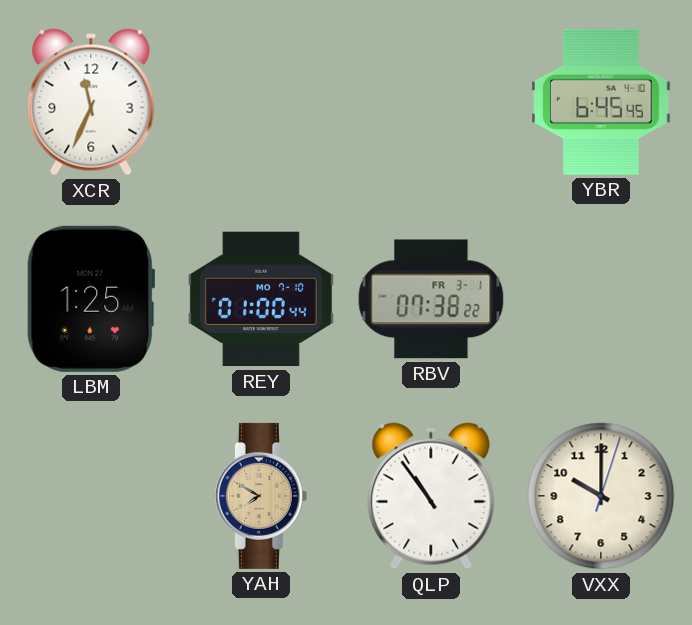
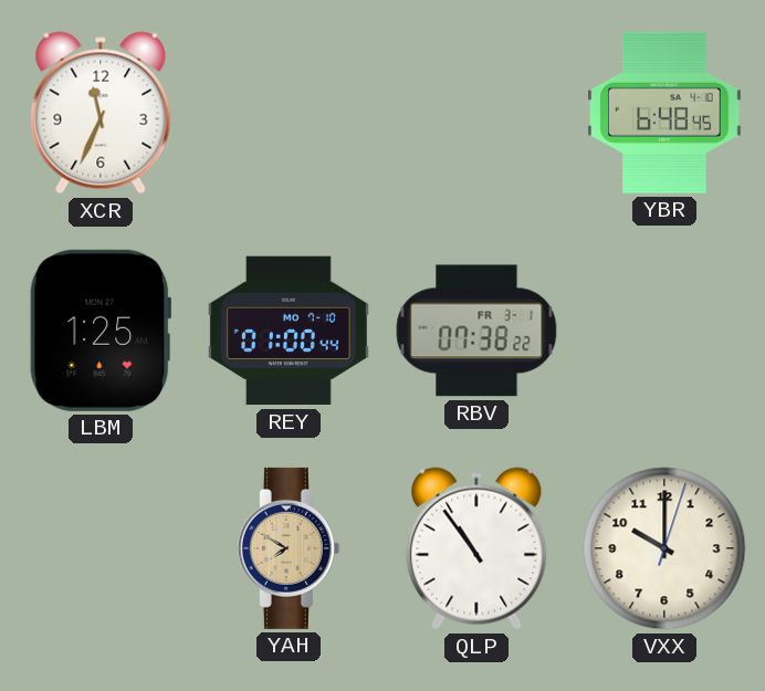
YBR: 6:45 -> 6:48 (664, 113)
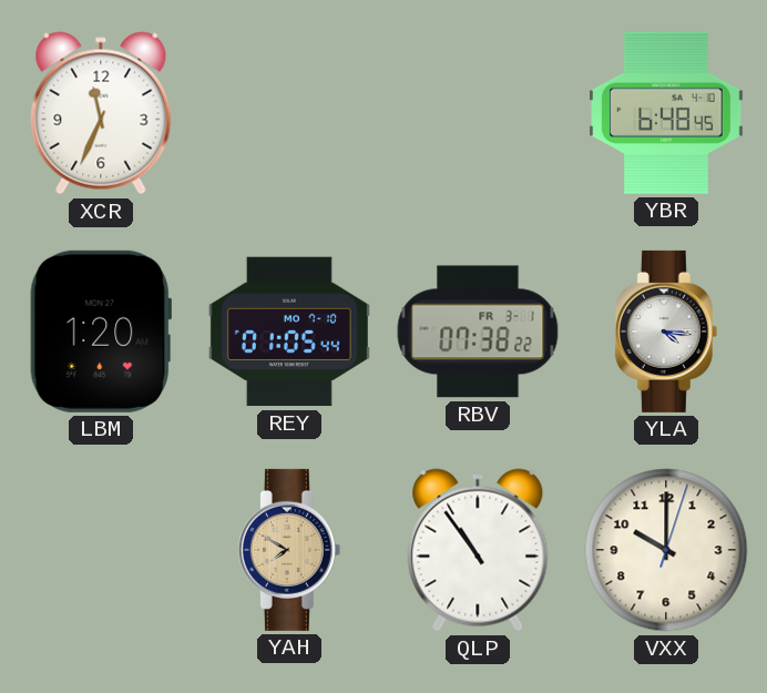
LBM: 1:25 -> 1:20 (100, 332)
REY: 01:00 -> 01:05 (289, 332)
YLA: none -> 4:16 (666, 332)
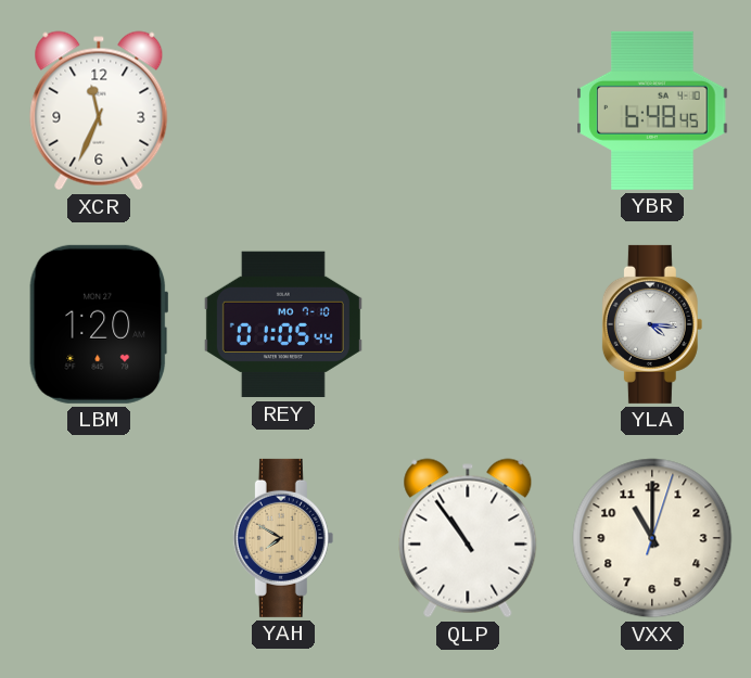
RBV: 07:38 -> none (478, 332)
VXX: 10:00 -> 11:00 (652, 538)
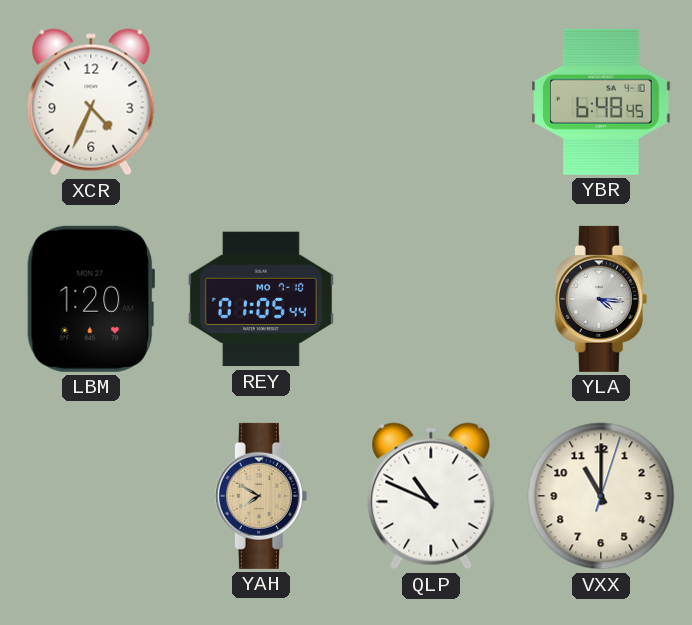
XCR: 11:34 -> 4:34 (91, 102)
QLP: 10:54 -> 10:49 (431, 496)
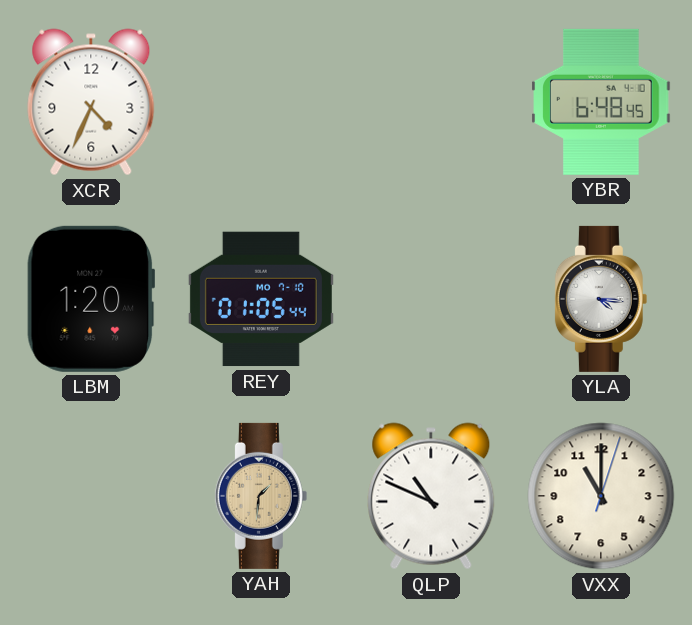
YAH: 7:50 -> 1:31 (261, 496)
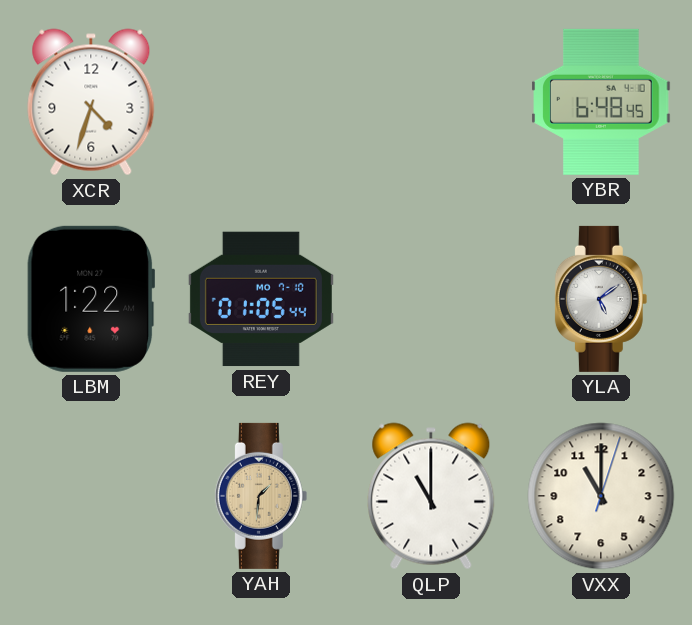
XCR: 4:34 -> 4:33 (91, 102)
LBM: 1:20 -> 1:22 (90, 299)
YLA: 4:16 -> 5:09 (601, 299)
QLP: 10:49 -> 11:00 (431, 496)
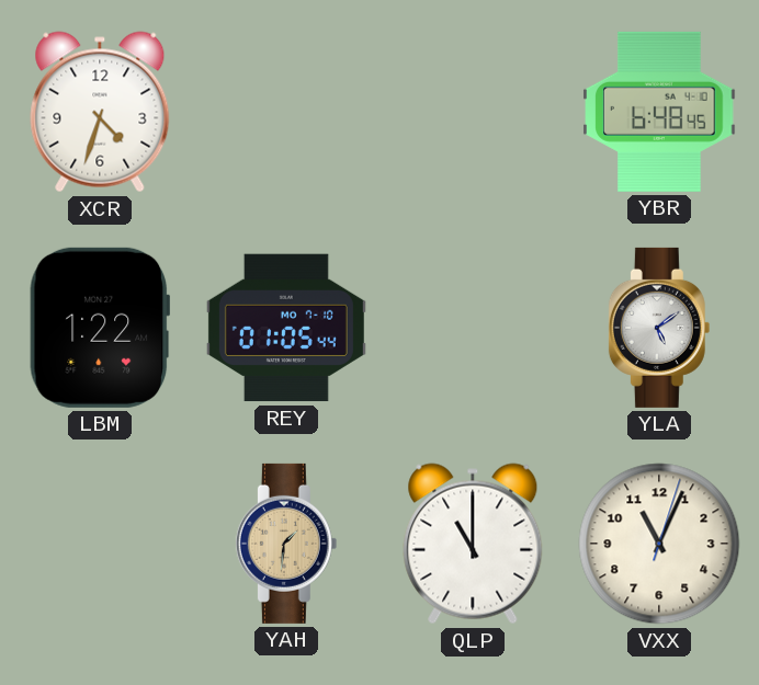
VXX: 11:00 -> 11:04 (659, 544)
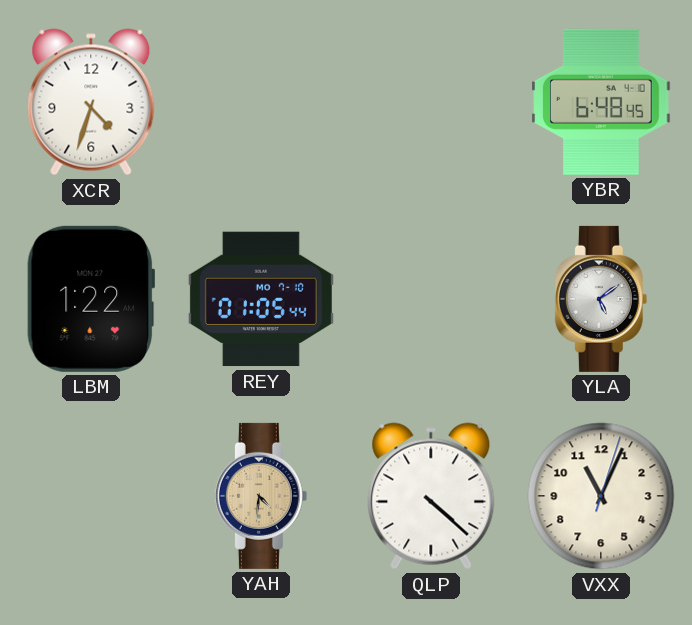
YAH: 1:31 -> 4:31 (261, 496)
QLP: 11:00 -> 4:22 (431, 496)
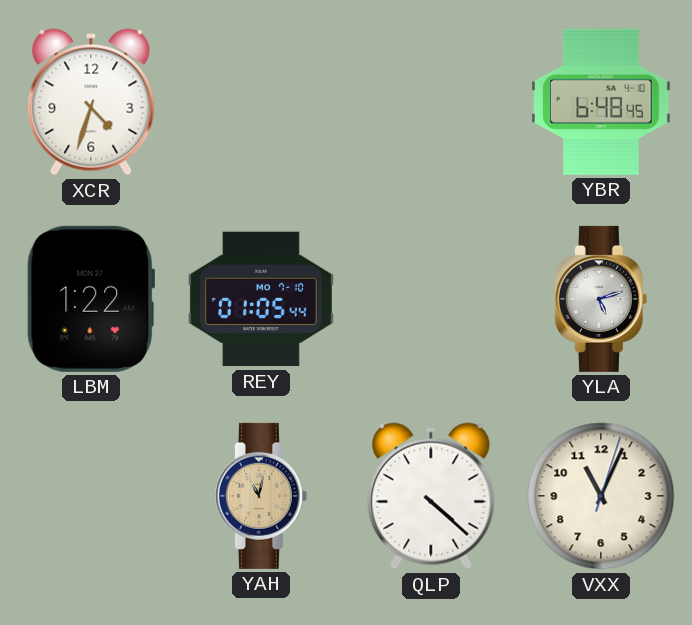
YLA: 5:09 -> 5:12 (601, 299)
YAH: 4:31 -> 11:02 (261, 496)
